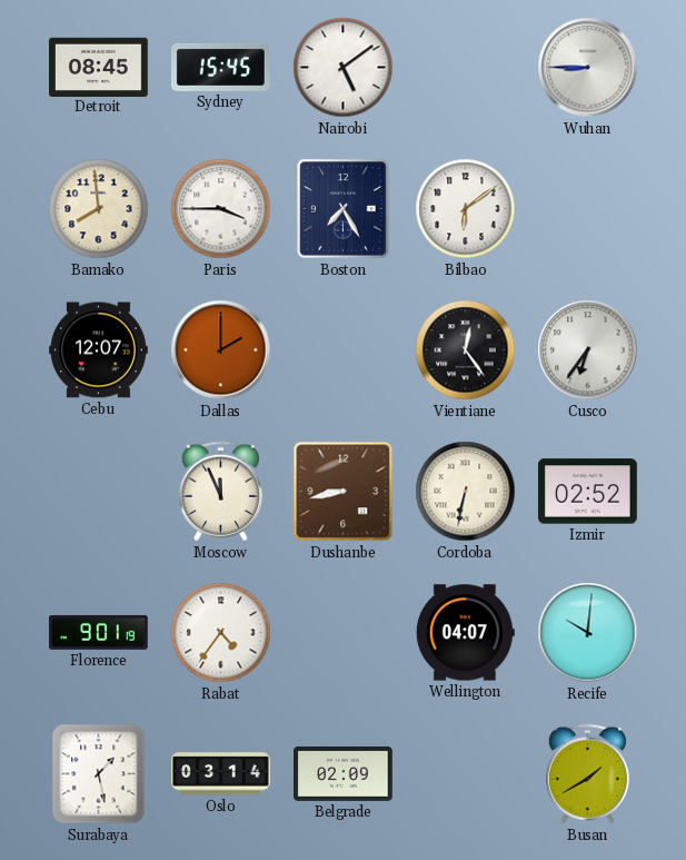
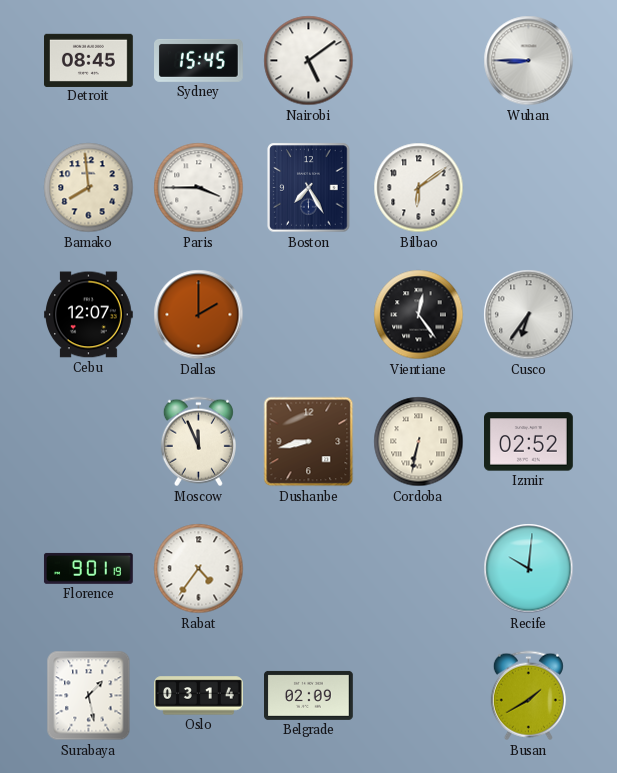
Wellington: 04:07 -> none (465, 633)
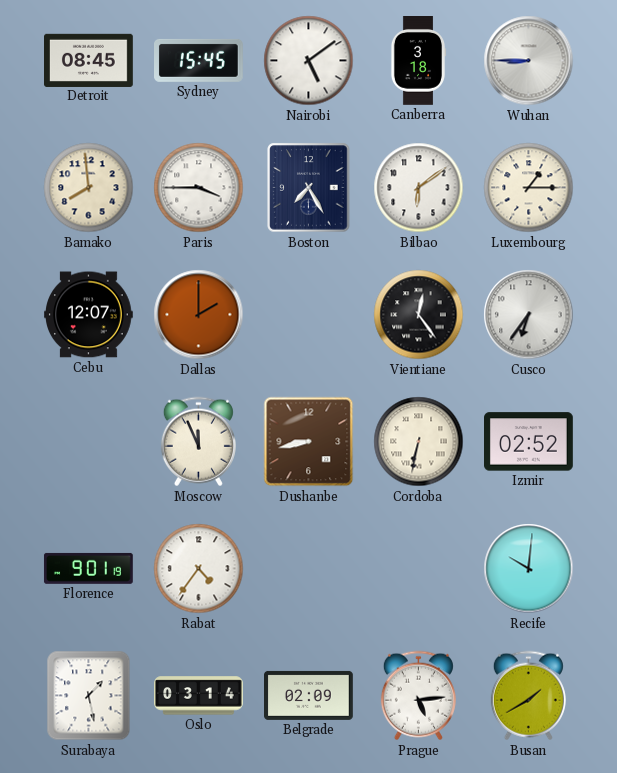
Canberra: none -> 3:18 (418, 61)
Luxembourg: none -> 1:15 (529, 188)
Prague: none -> 5:14 (418, 696)
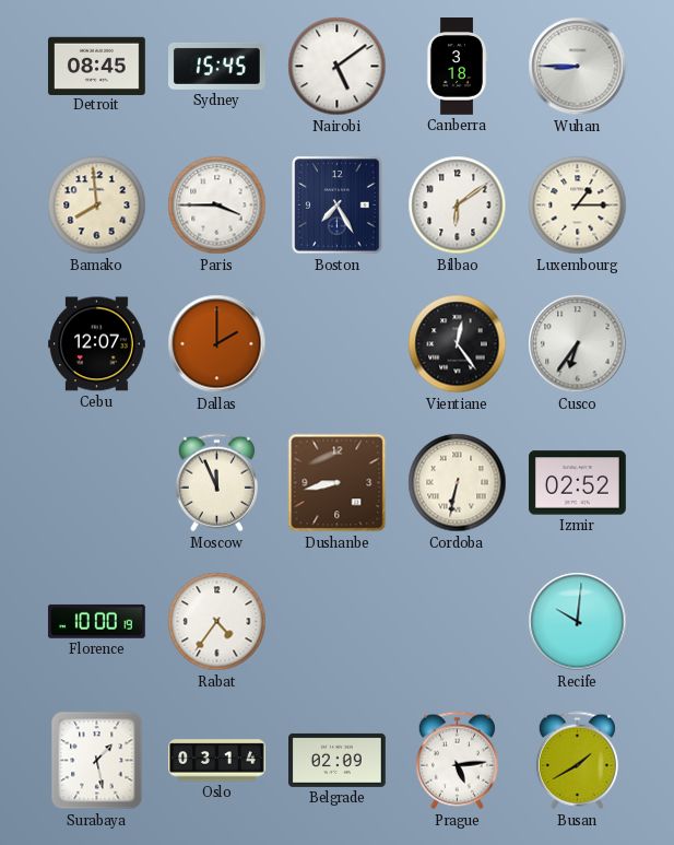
Florence: 9:01 -> 10:00 (96, 621)
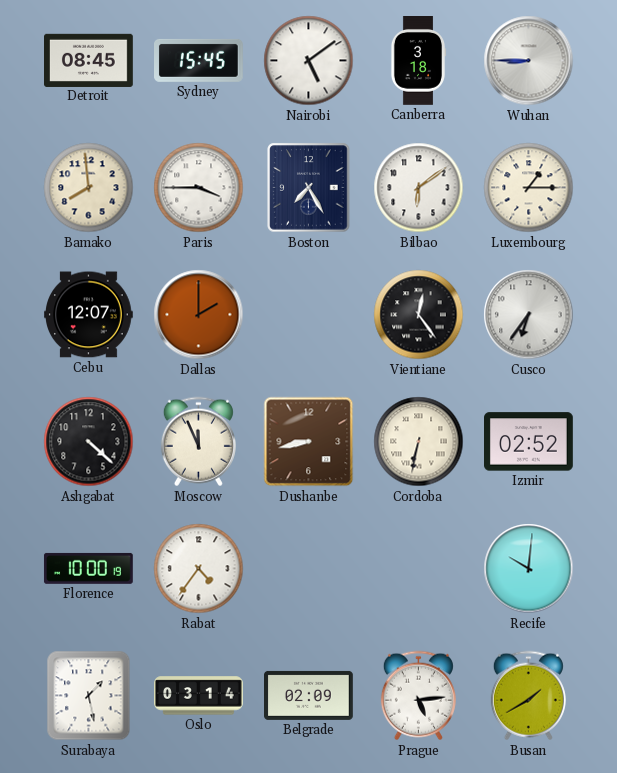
Ashgabat: none -> 4:22 (89, 442)
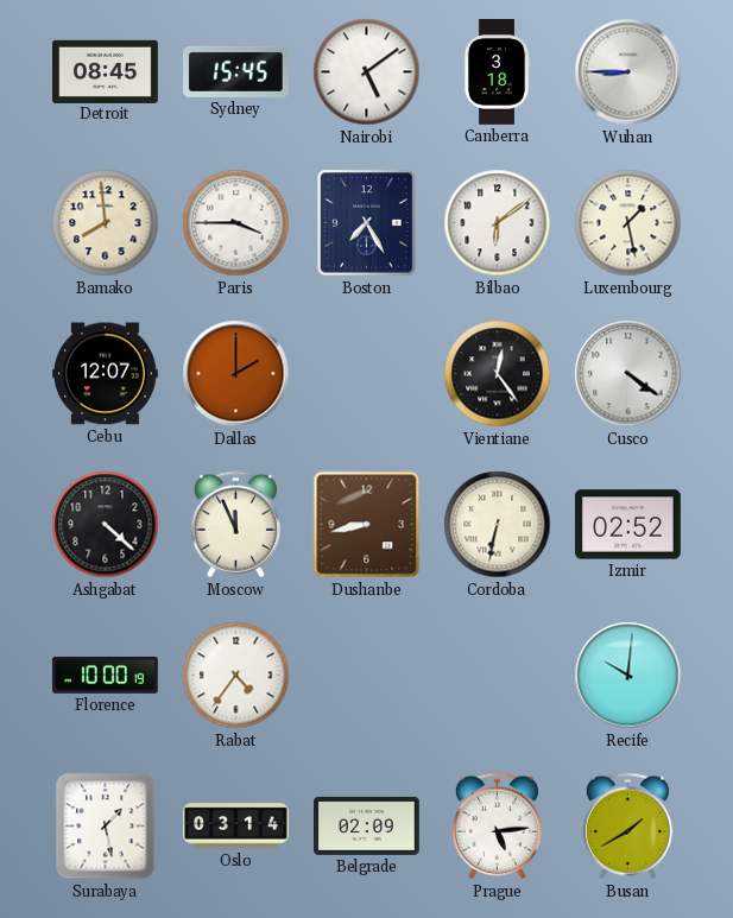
Luxembourg: 1:15 -> 1:28 (628, 223)
Cusco: 6:36 -> 4:21 (628, 374)
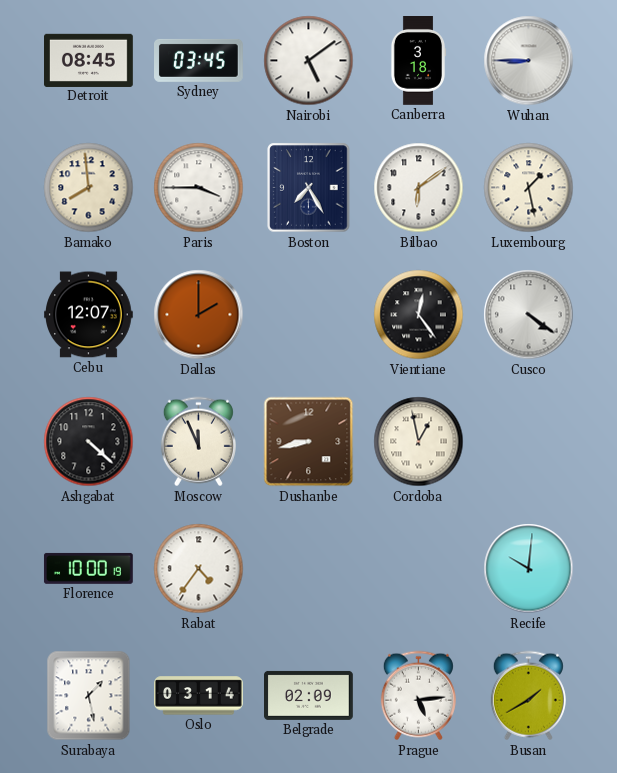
Sydney: 15:45 -> 03:45 (199, 60)
Cordoba: 6:32 -> 12:58 (419, 442)
Izmir: 02:52 -> none (628, 525)
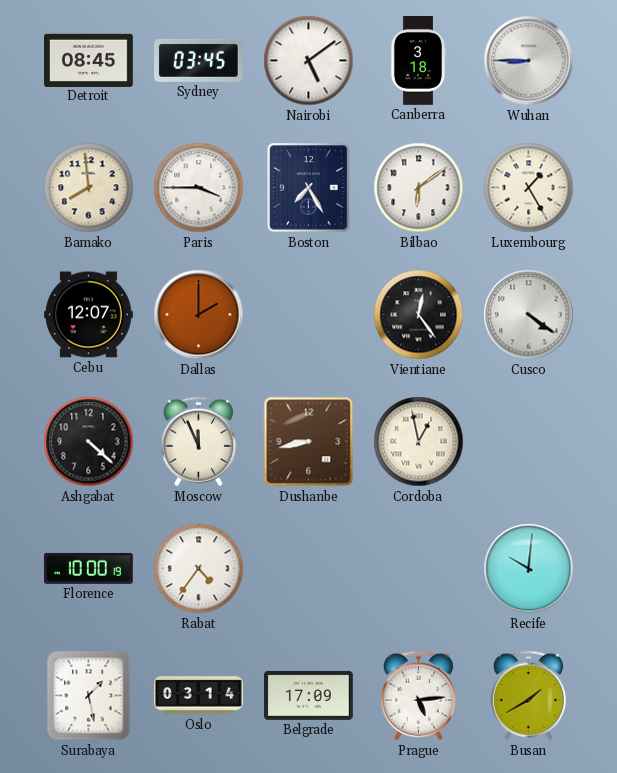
Luxembourg: 1:28 -> 1:25 (529, 188)
Belgrade: 02:09 -> 17:09 (309, 695)
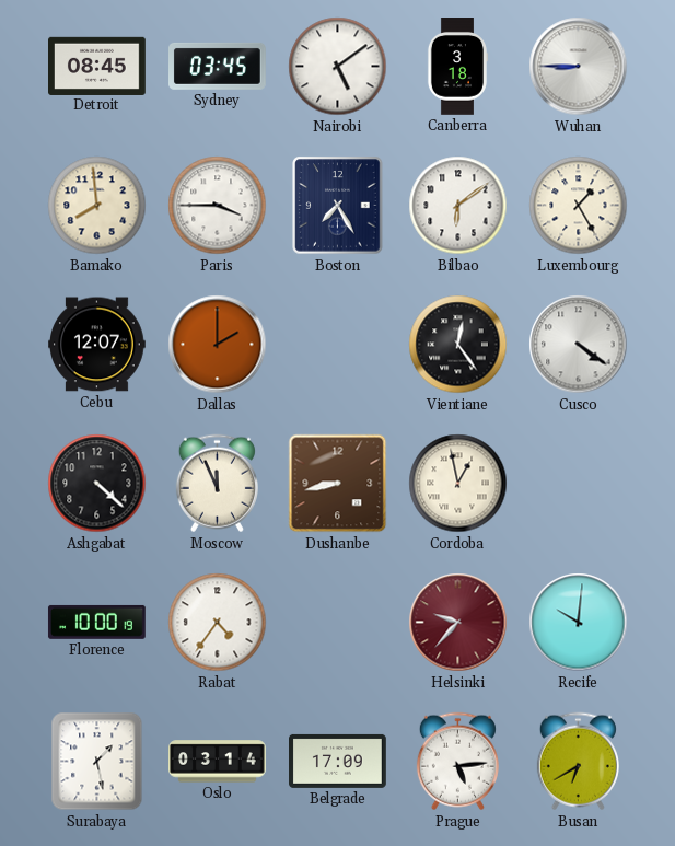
Helsinki: none -> 9:37 (458, 623)
Busan: 1:40 -> 6:40 (578, 762)
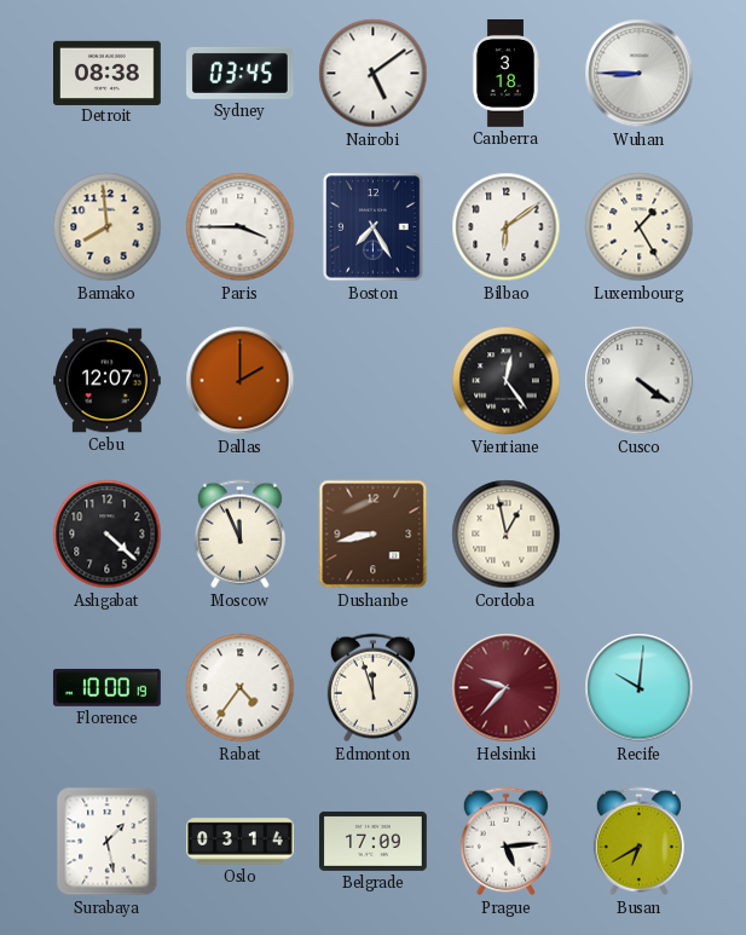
Detroit: 08:45 -> 08:38 (108, 73)
Edmonton: none -> 11:57 (372, 688)
